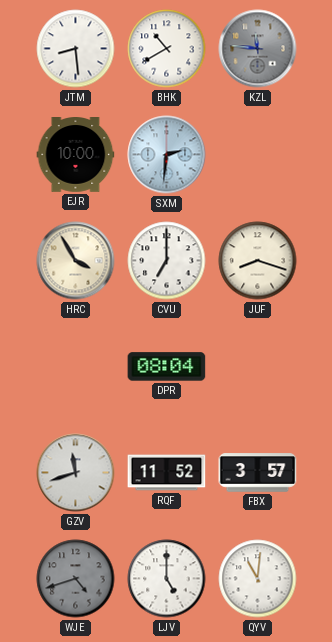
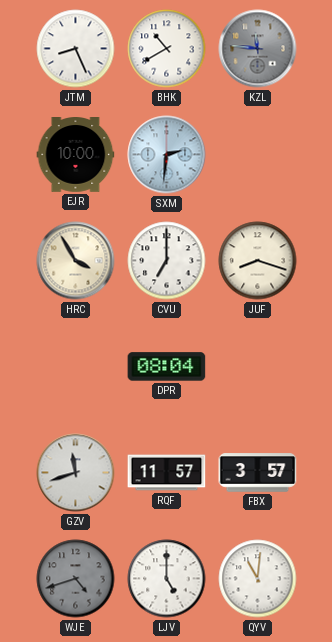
JTM: 8:29 -> 8:26 (76, 49)
RQF: 11:52 -> 11:57 (167, 473)
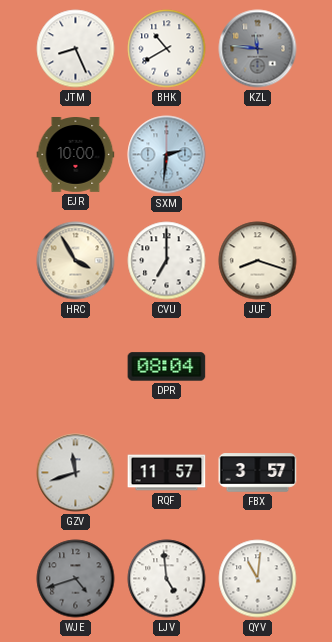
LJV: 5:00 -> 4:59 (167, 579)
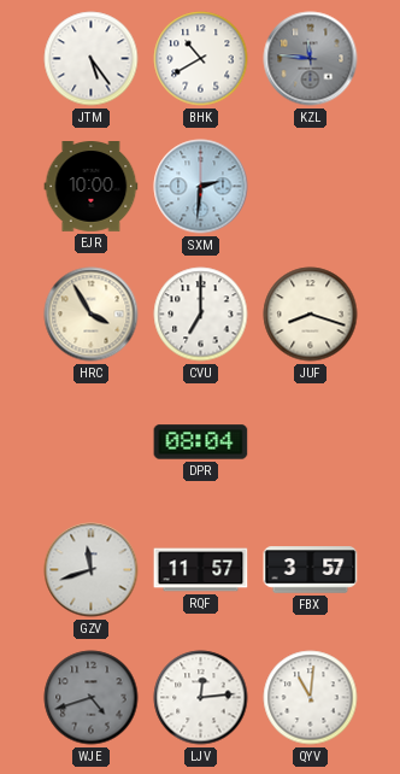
JTM: 8:26 -> 5:24 (92, 59)
LJV: 4:59 -> 12:14 (201, 698)
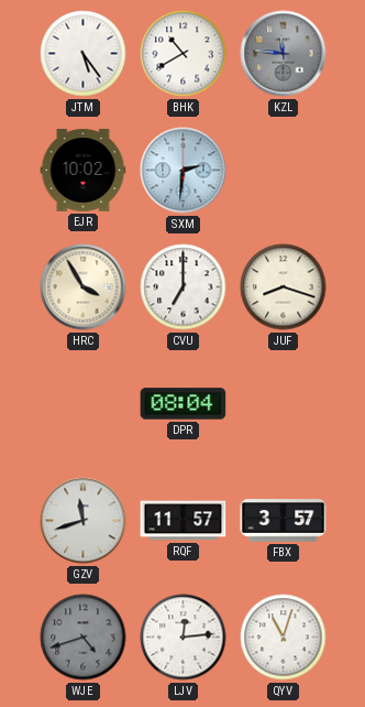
EJR: 10:00 -> 10:02 (84, 171)
QYV: 11:01 -> 11:03 (284, 638)
